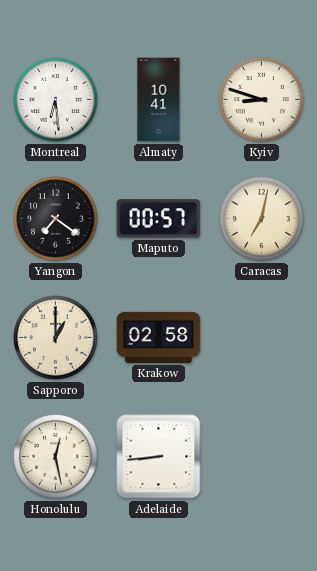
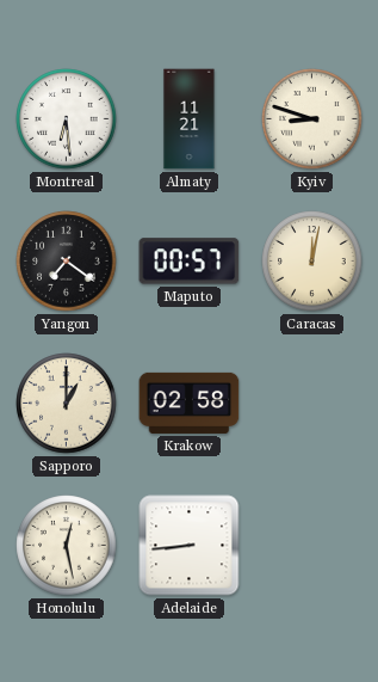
Almaty: 10:41 -> 11:21 (190, 119)
Caracas: 7:02 -> 12:02 (312, 262)
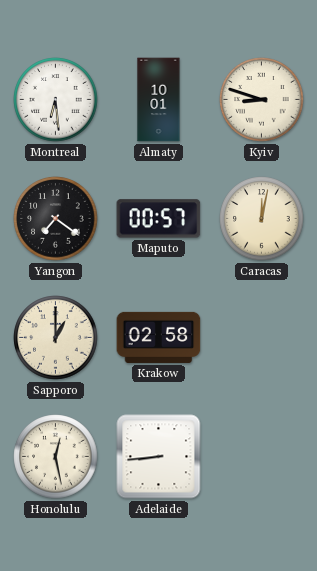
Almaty: 11:21 -> 10:01 (159, 100)
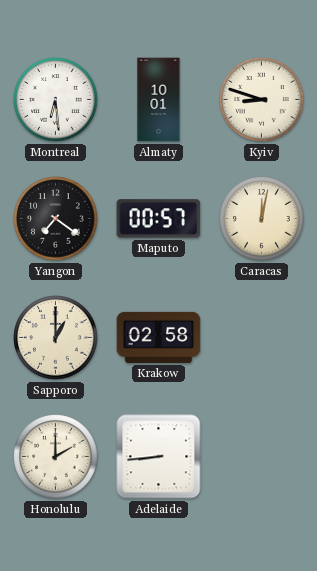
Honolulu: 12:28 -> 2:00 (56, 457)
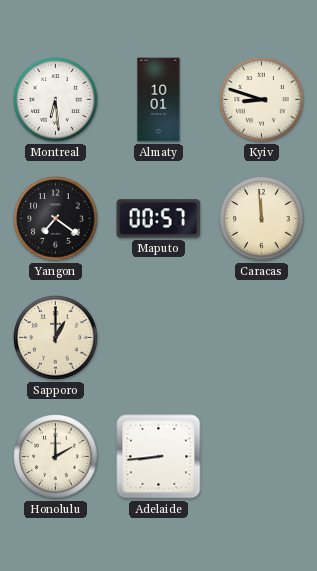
Caracas: 12:02 -> 11:59 (262, 219)
Krakow: 02:58 -> none (159, 337)
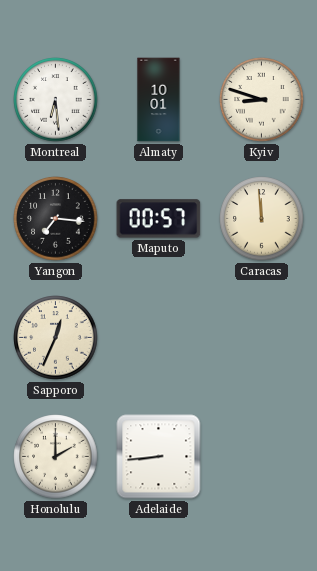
Yangon: 7:21 -> 7:16 (56, 219)
Sapporo: 1:00 -> 12:34 (56, 338)
